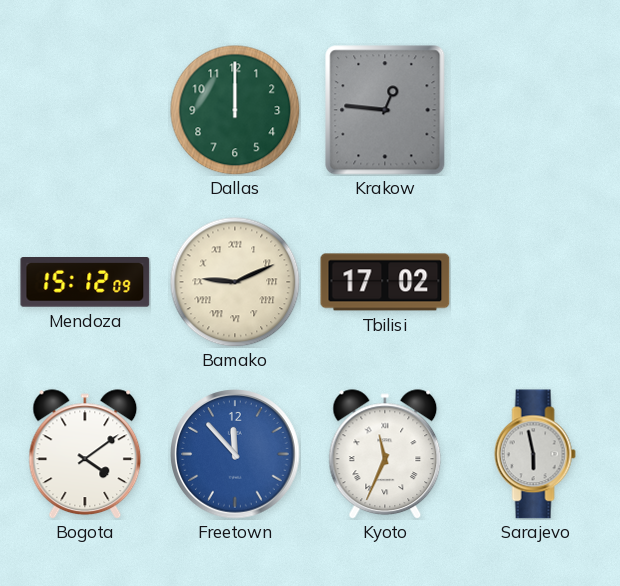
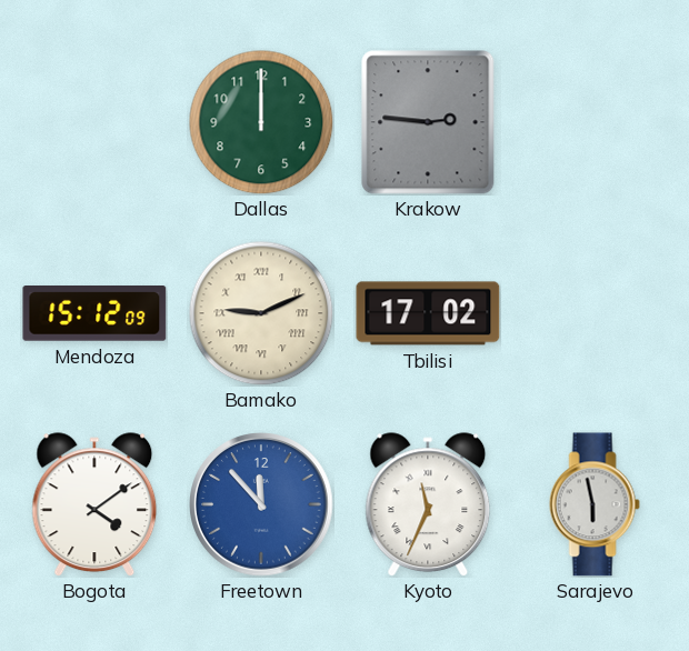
Krakow: 12:46 -> 2:46 (428, 122)
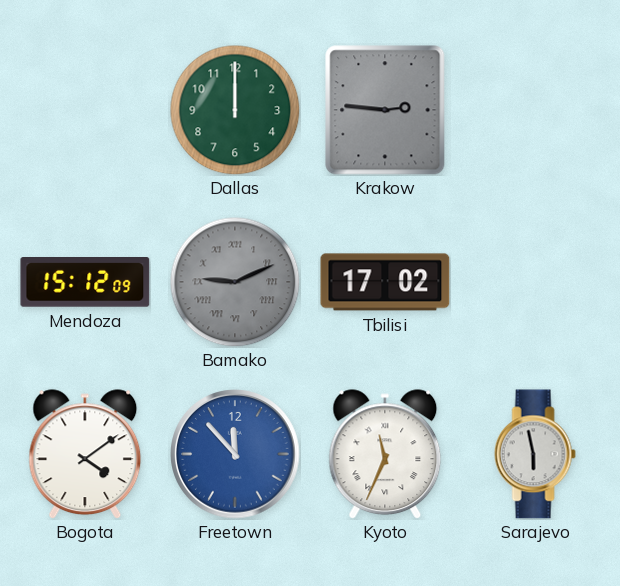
Bamako dial: cream -> grey (235, 282)
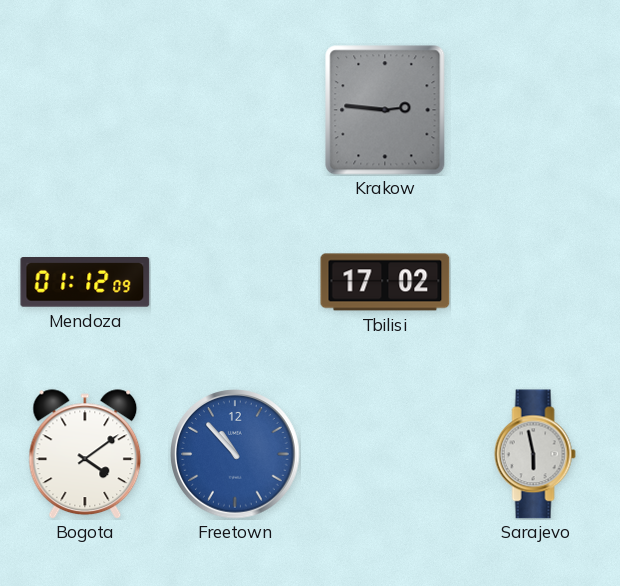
Dallas: 12:00 -> none (235, 110)
Mendoza: 15:12 -> 01:12 (85, 283)
Bamako: 9:11 -> none (235, 282)
Freetown: 11:53 -> 10:53 (235, 454)
Kyoto: 11:34 -> none (385, 454)
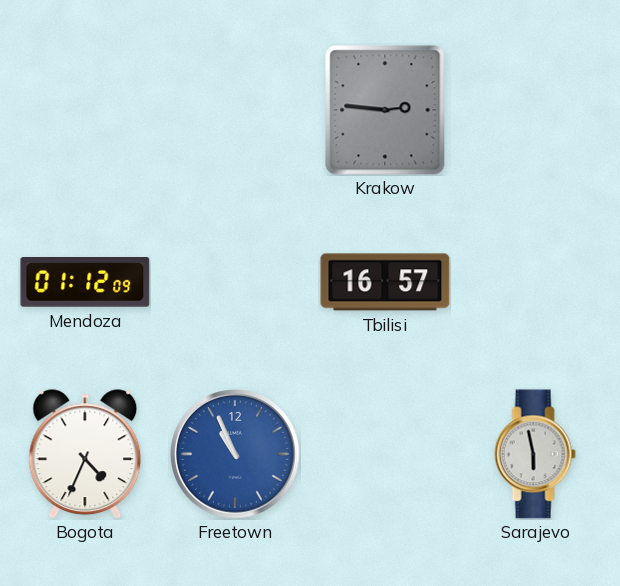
Tbilisi: 17:02 -> 16:57 (385, 282)
Bogota: 4:09 -> 4:34 (85, 454)
Freetown: 10:53 -> 10:56 (235, 454)
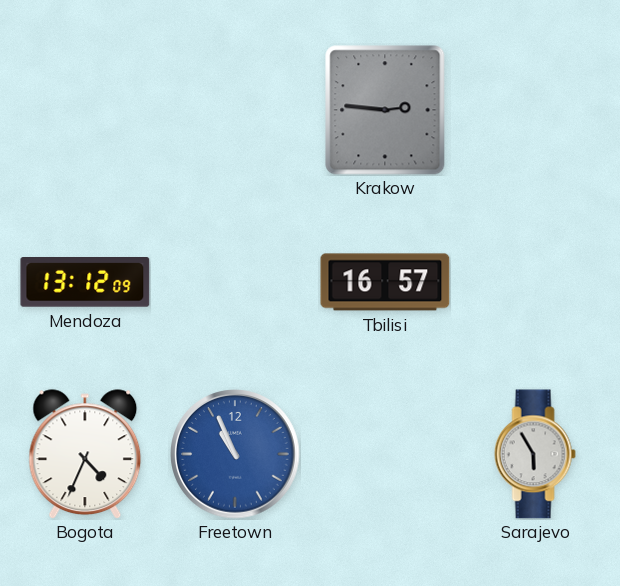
Mendoza: 01:12 -> 13:12 (85, 283)
Sarajevo: 5:58 -> 5:55 (535, 454)
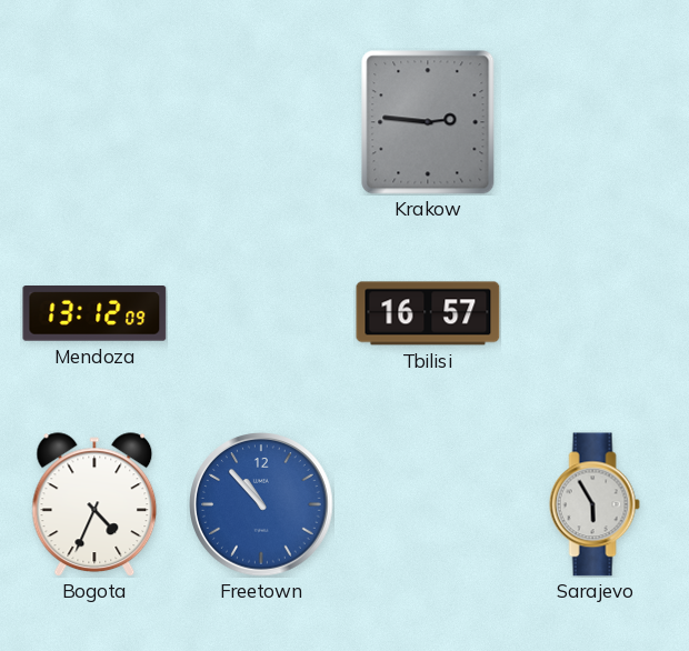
Freetown: 10:56 -> 10:53 (261, 504)
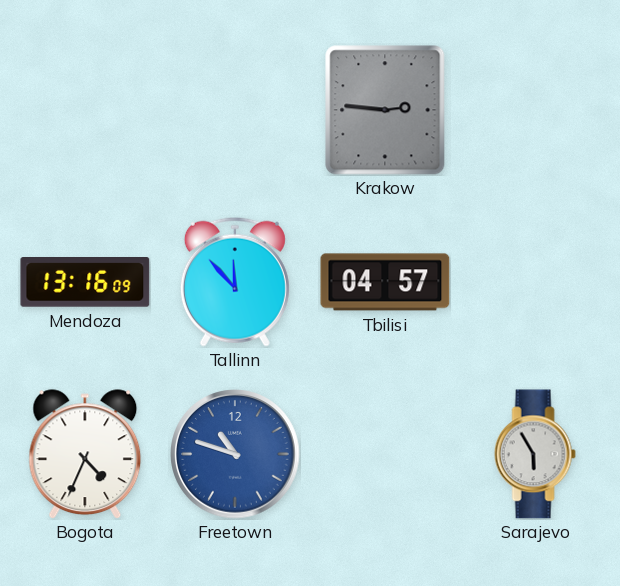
Mendoza: 13:12 -> 13:16 (85, 283)
Tallinn: none -> 11:53 (235, 282)
Tbilisi: 16:57 -> 04:57 (385, 282)
Freetown: 10:53 -> 10:48 (235, 454)
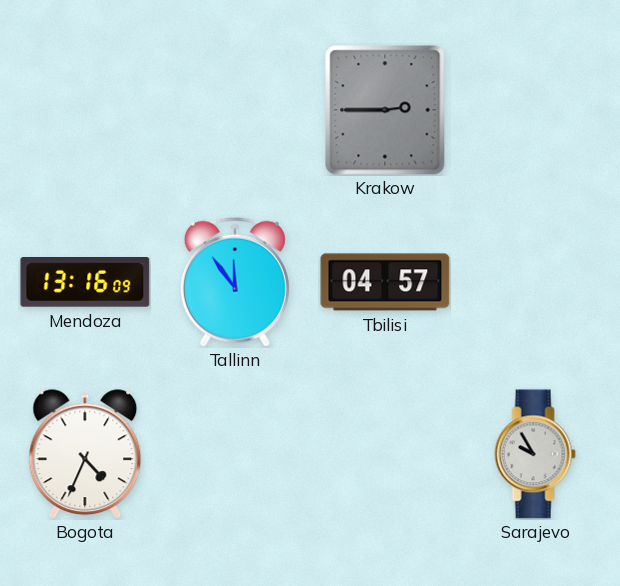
Krakow: 2:46 -> 2:45 (385, 110)
Tallinn: 11:53 -> 11:54 (235, 282)
Freetown: 10:48 -> none (235, 454)
Sarajevo: 5:55 -> 9:55 (535, 454)
